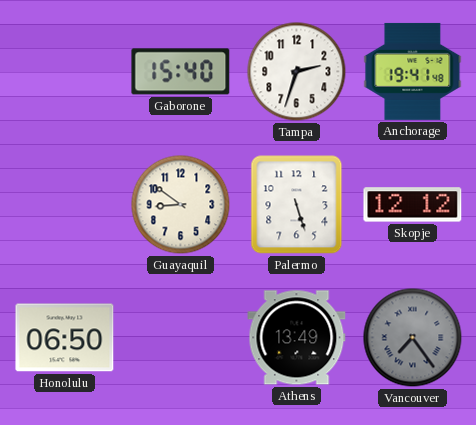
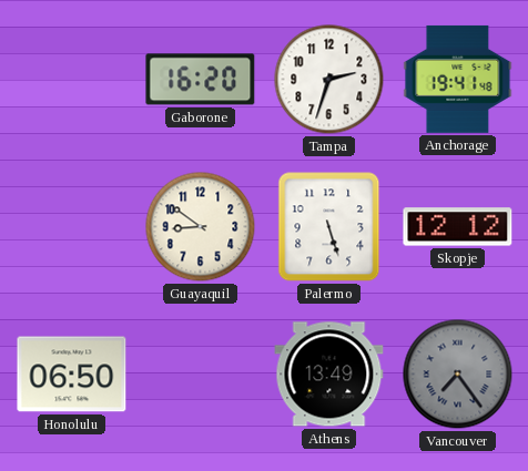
Gaborone: 15:40 -> 16:20 (201, 80)
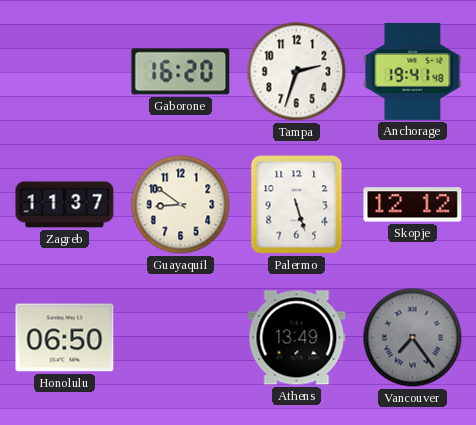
Zagreb: none -> 11:37 (65, 205)
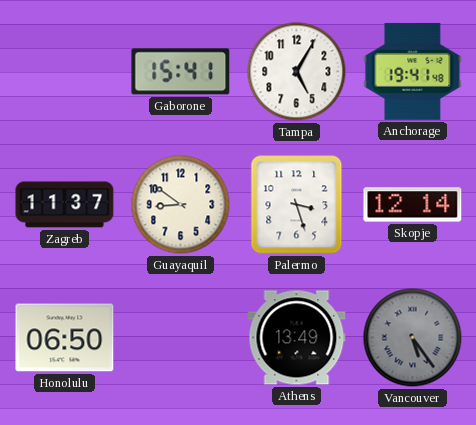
Gaborone: 16:20 -> 15:41 (181, 72)
Tampa: 2:33 -> 5:05 (297, 72)
Palermo: 5:27 -> 3:27 (297, 205)
Skopje: 12:12 -> 12:14 (413, 205)
Vancouver: 7:24 -> 5:24 (413, 338)
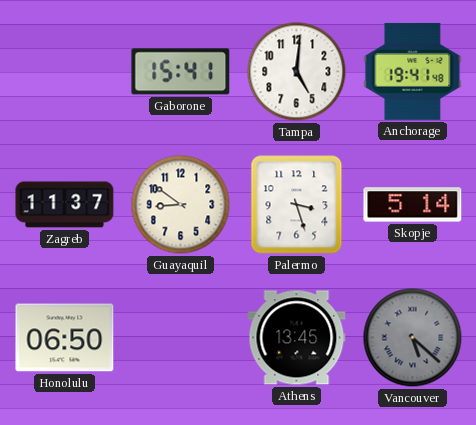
Tampa: 5:05 -> 5:01 (297, 72)
Skopje: 12:14 -> 5:14 (413, 205)
Athens: 13:49 -> 13:45 (297, 338)
Vancouver: 5:24 -> 5:22 (413, 338)
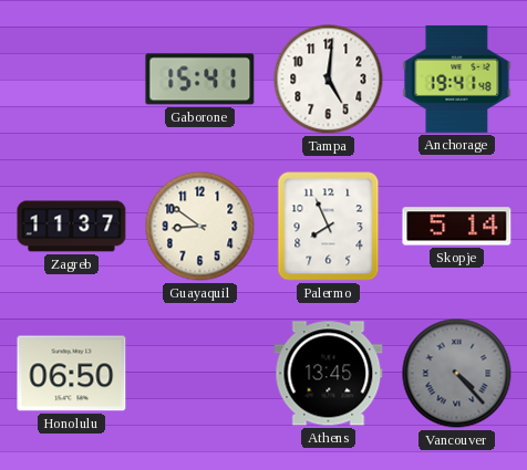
Palermo: 3:27 -> 7:56 (329, 227)
Vancouver: 5:22 -> 4:23 (457, 374)
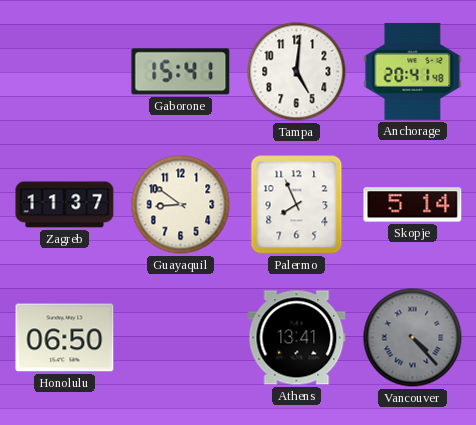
Anchorage: 19:41 -> 20:41 (413, 71)
Athens: 13:45 -> 13:41 (297, 338)
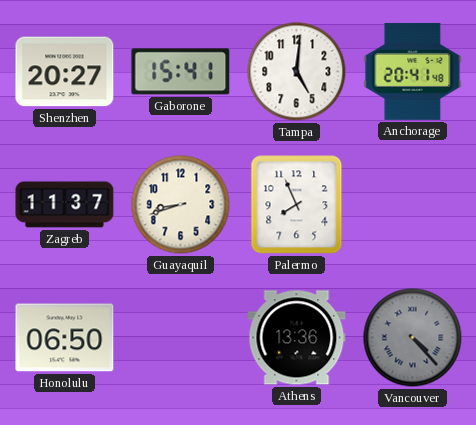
Shenzhen: none -> 20:27 (65, 72)
Guayaquil: 8:51 -> 8:42 (181, 205)
Skopje: 5:14 -> none (413, 205)
Athens: 13:41 -> 13:36 (297, 338)
